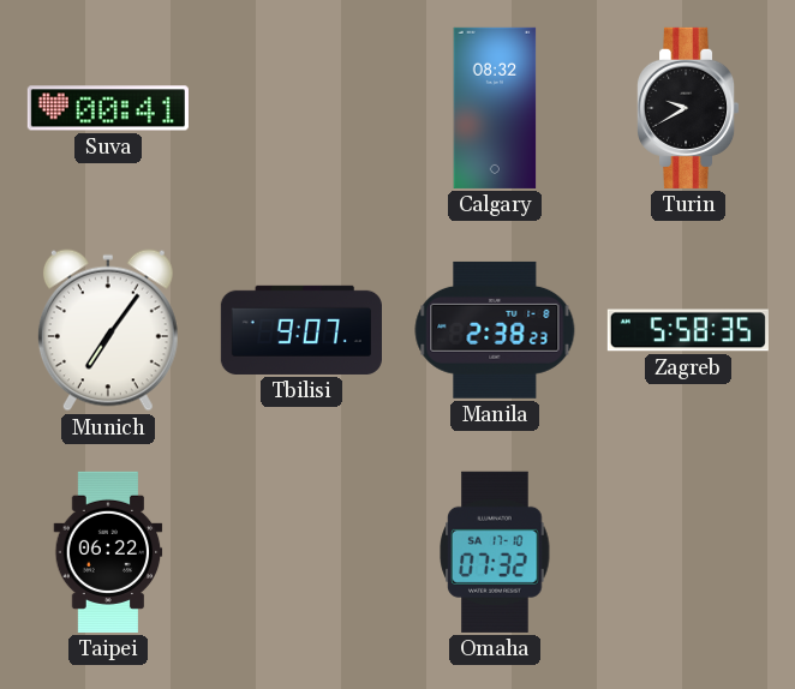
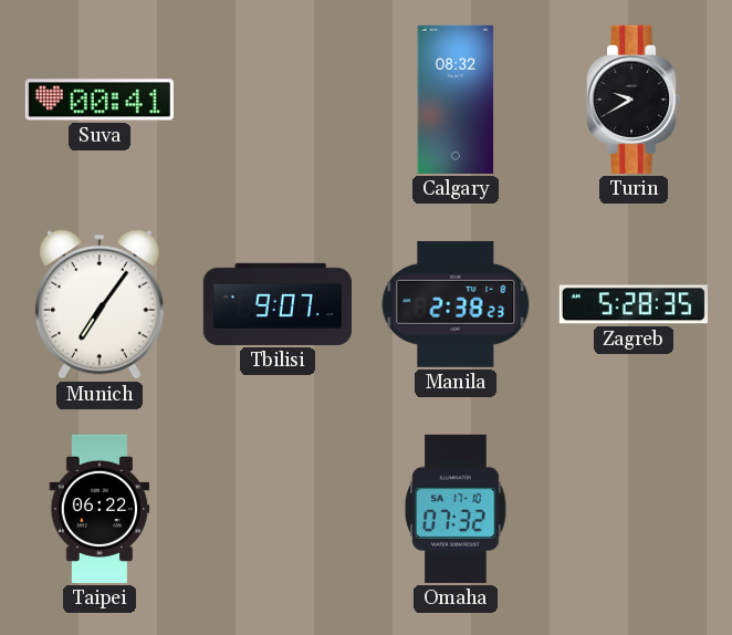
Zagreb: 5:58 -> 5:28 (634, 304)
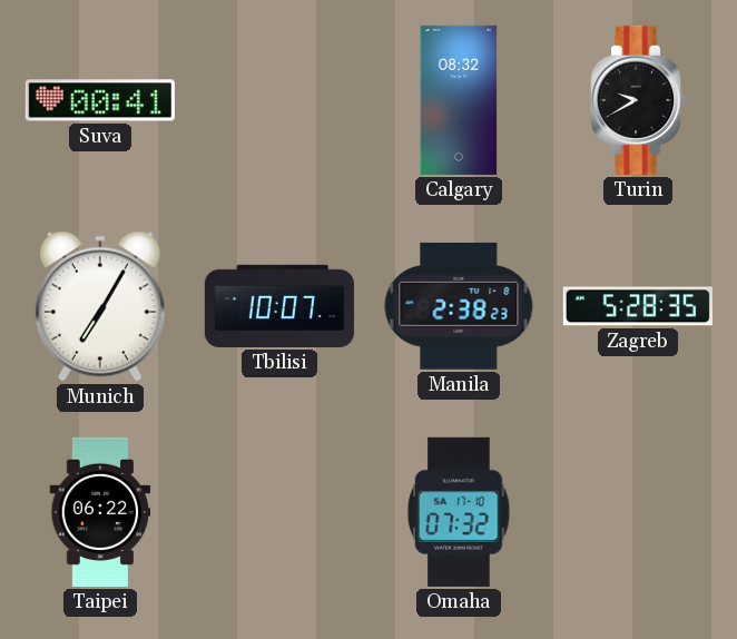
Munich: 7:06 -> 7:05 (100, 306)
Tbilisi: 9:07 -> 10:07 (279, 306)
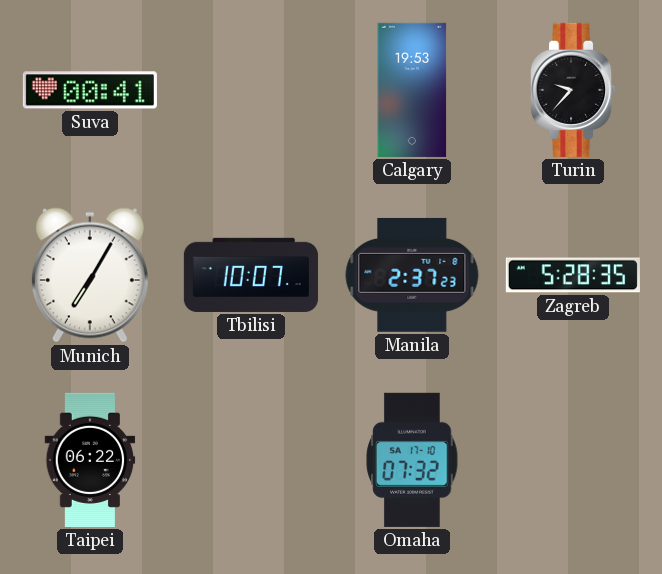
Calgary: 08:32 -> 19:53 (412, 90)
Turin: 9:40 -> 9:37 (574, 90)
Manila: 2:38 -> 2:37 (412, 275)
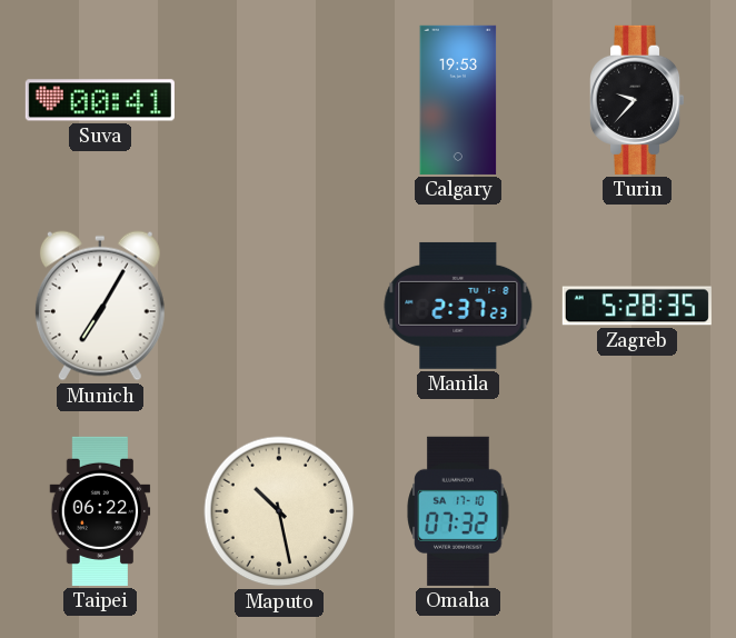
Tbilisi: 10:07 -> none (251, 275)
Maputo: none -> 10:28 (279, 511)
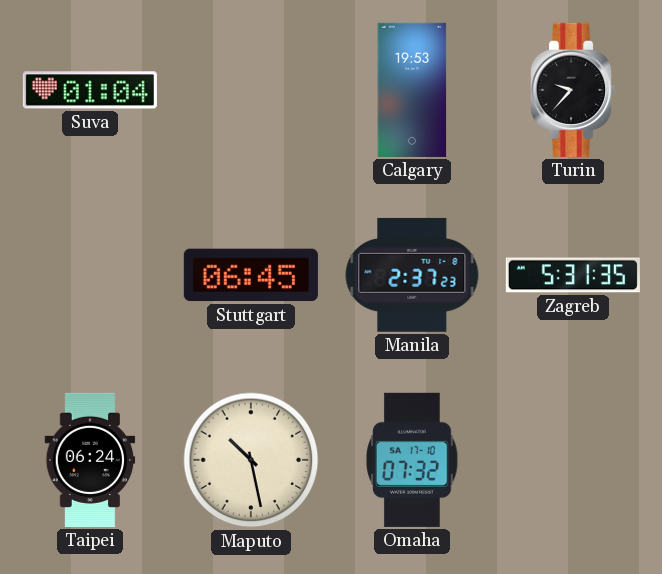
Suva: 00:41 -> 01:04 (90, 90)
Munich: 7:05 -> none (100, 306)
Stuttgart: none -> 06:45 (251, 275)
Zagreb: 5:28 -> 5:31 (573, 275)
Taipei: 06:22 -> 06:24 (90, 460)
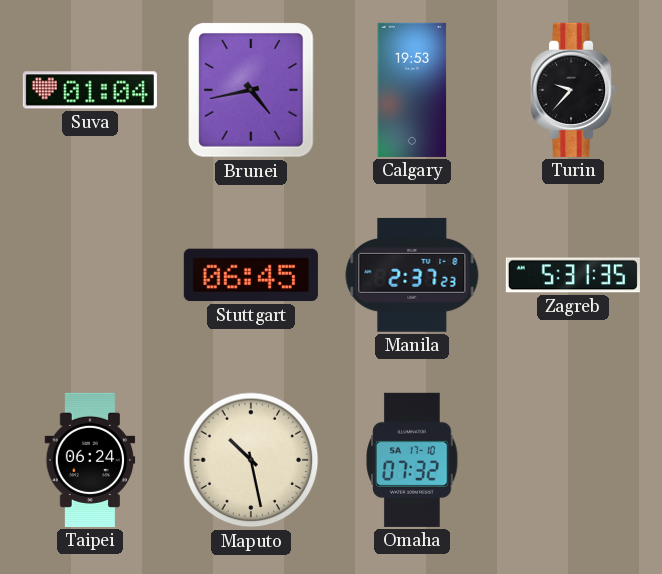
Brunei: none -> 4:43 (251, 90)
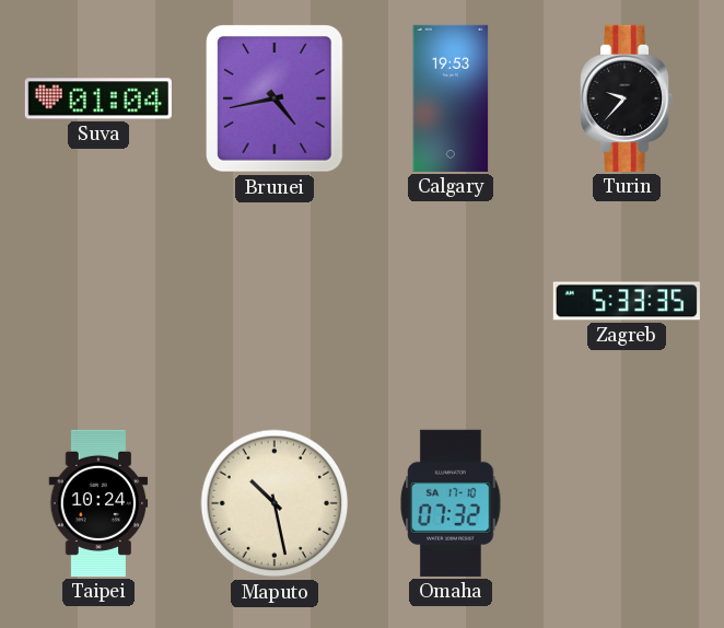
Stuttgart: 06:45 -> none (251, 275)
Manila: 2:37 -> none (412, 275)
Zagreb: 5:31 -> 5:33 (627, 301)
Taipei: 06:24 -> 10:24 (98, 503)
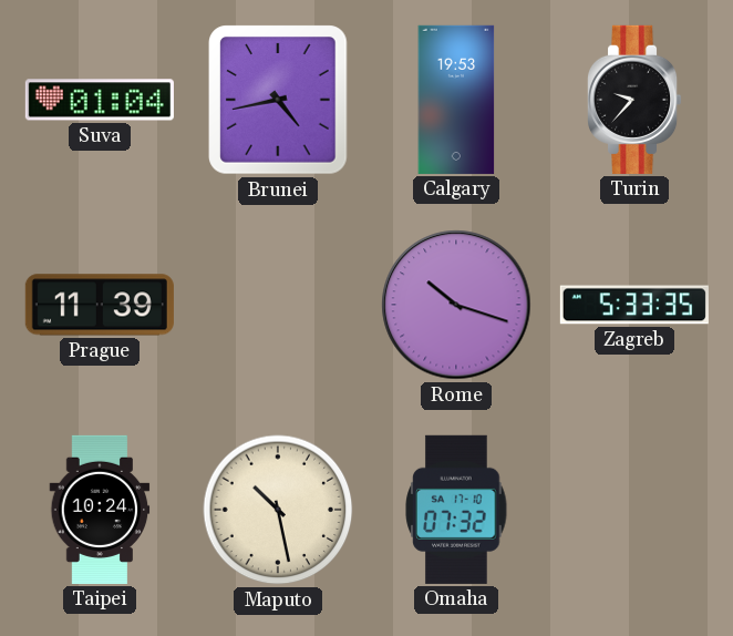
Prague: none -> 11:39 (100, 305)
Rome: none -> 10:18 (456, 305)
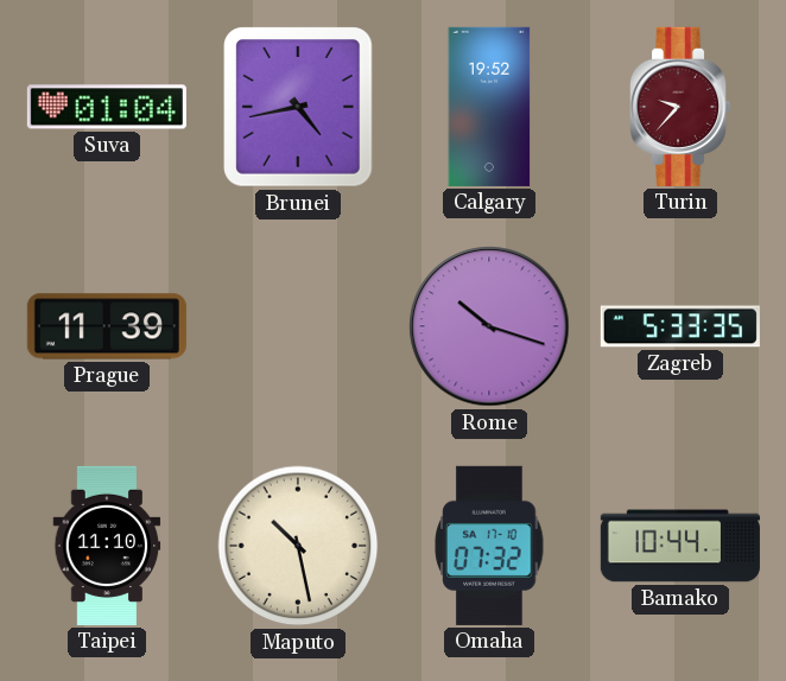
Calgary: 19:53 -> 19:52 (489, 107)
Turin dial: black -> burgundy (682, 107)
Taipei: 10:24 -> 11:10 (107, 546)
Bamako: none -> 10:44 (680, 546)
